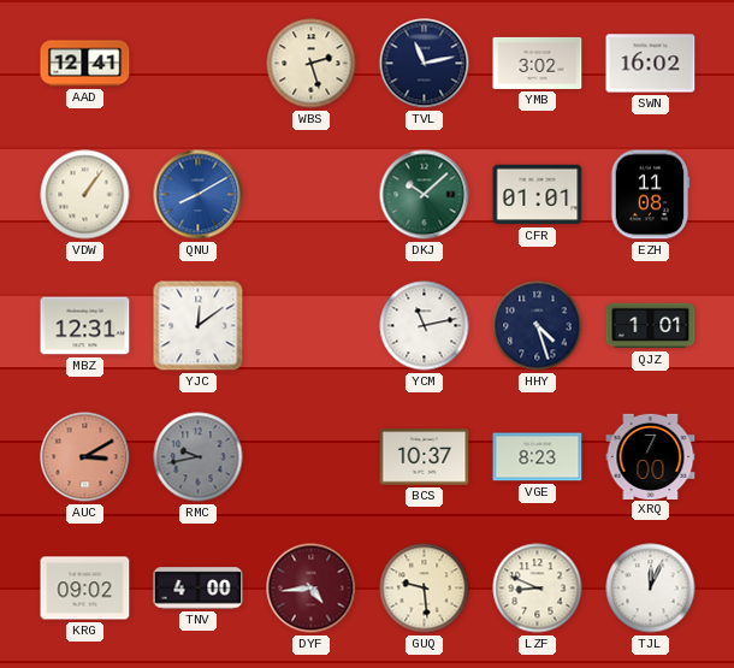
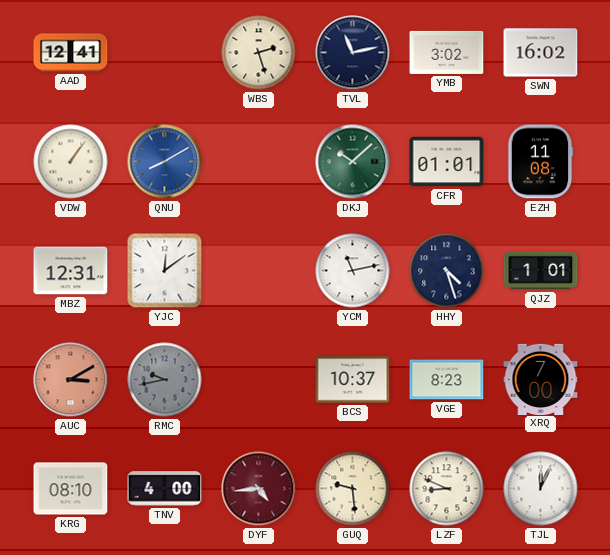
KRG: 09:02 -> 08:10 (71, 489)
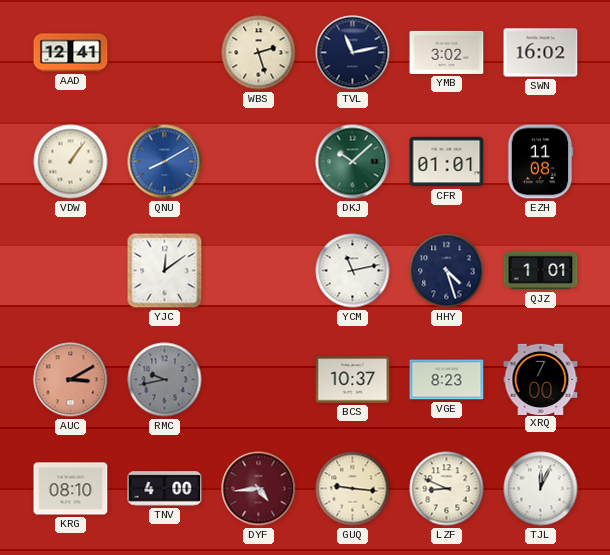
MBZ: 12:31 -> none (71, 271)
GUQ: 9:29 -> 9:16 (353, 489)
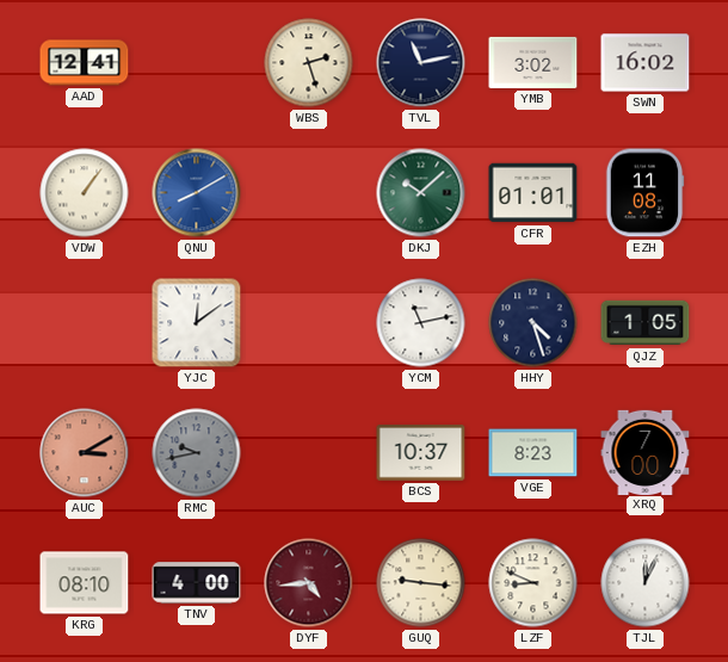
QJZ: 1:01 -> 1:05 (646, 323)
